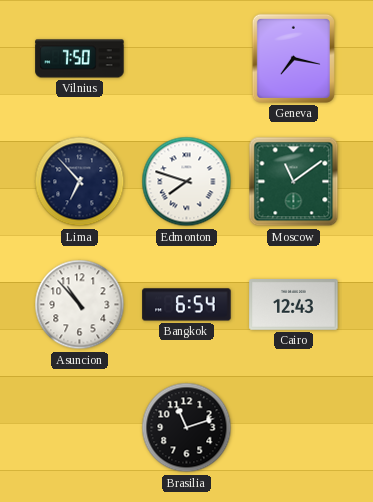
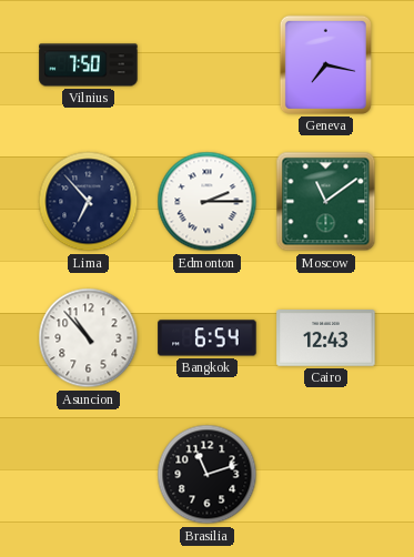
Edmonton: 7:48 -> 2:15 (208, 202)
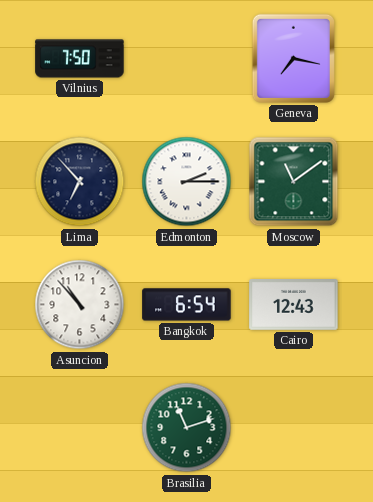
Brasilia dial: black -> green (187, 428)
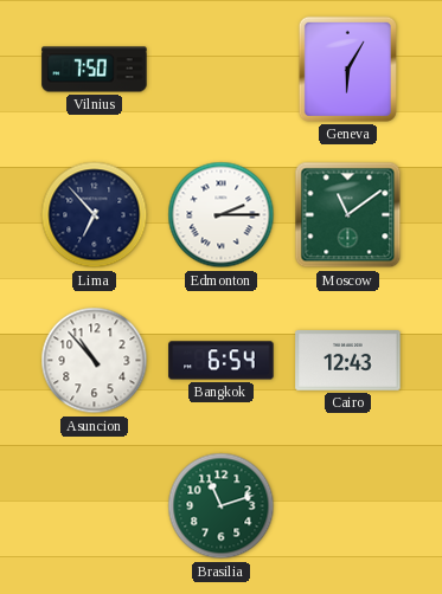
Geneva: 7:17 -> 6:05 (347, 69)
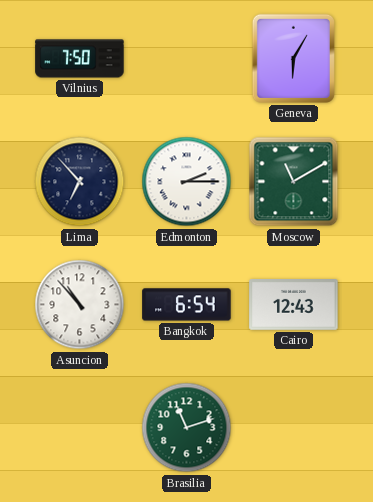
Moscow: 11:09 -> 11:10 (294, 182)
